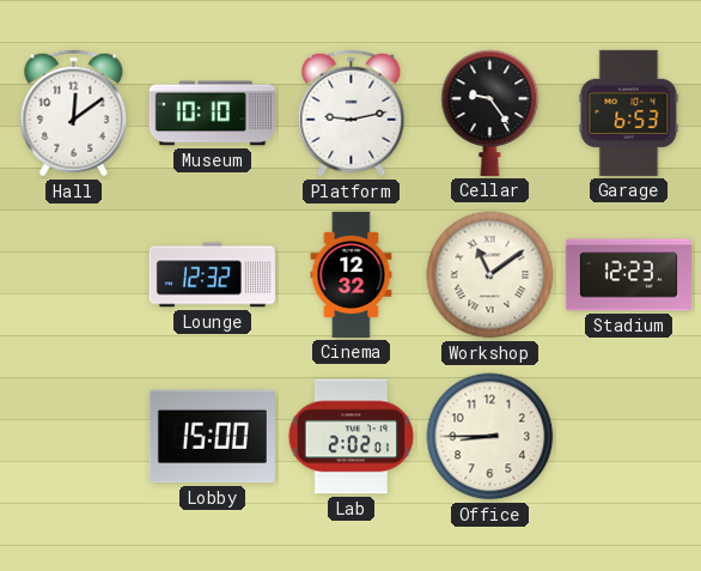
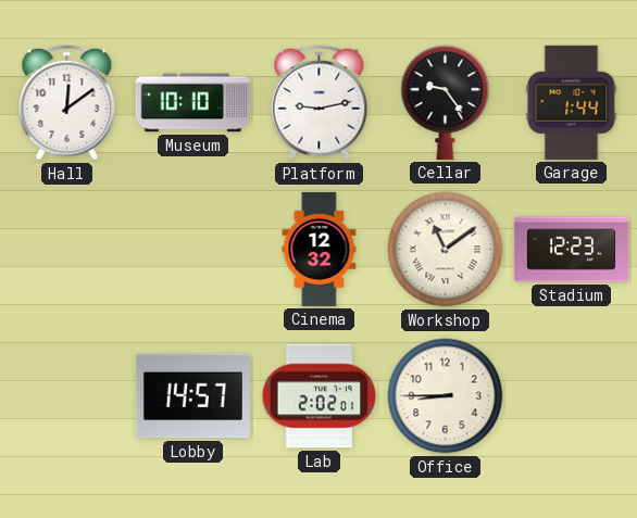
Garage: 6:53 -> 1:44 (572, 102)
Lounge: 12:32 -> none (212, 275)
Lobby: 15:00 -> 14:57 (192, 396)
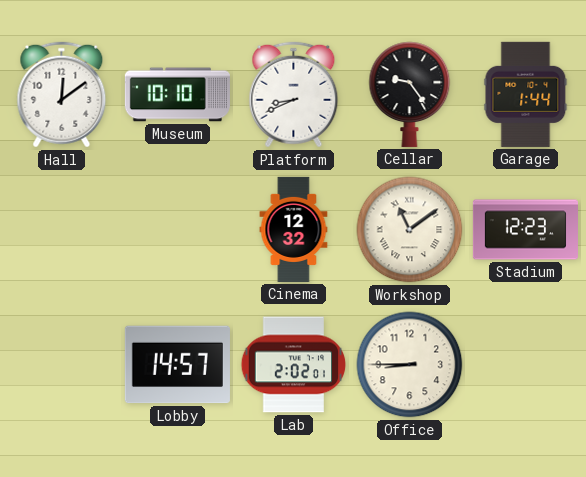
Platform: 9:13 -> 8:41 (294, 95)
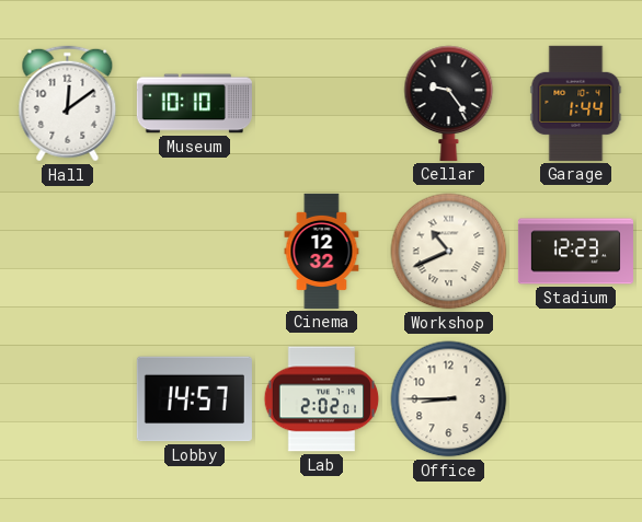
Platform: 8:41 -> none (294, 95)
Workshop: 11:09 -> 10:41 (449, 252)
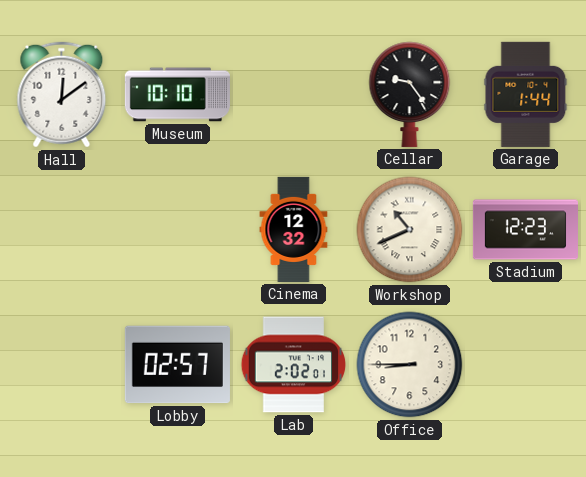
Lobby: 14:57 -> 02:57 (177, 365)
